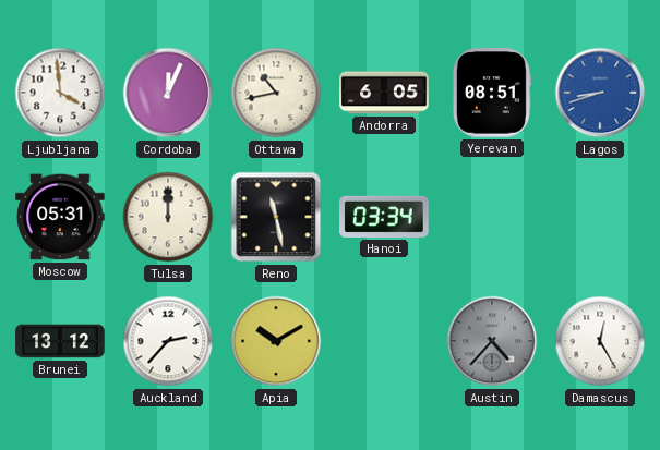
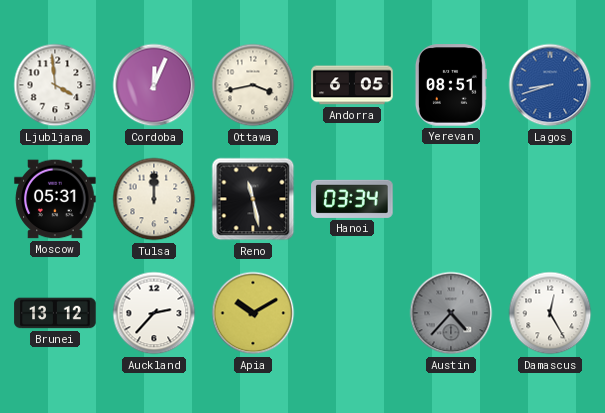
Ottawa: 10:43 -> 3:43 (253, 85)
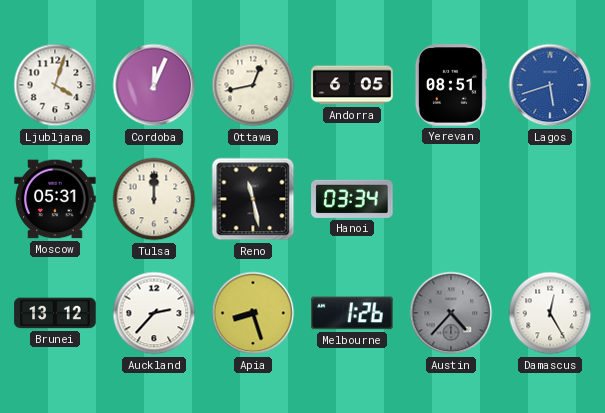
Ljubljana: 3:59 -> 4:03 (55, 85)
Ottawa: 3:43 -> 12:43 (253, 85)
Lagos: 8:42 -> 5:42 (550, 85)
Apia: 10:10 -> 8:27 (253, 313)
Melbourne: none -> 1:26 (352, 313)
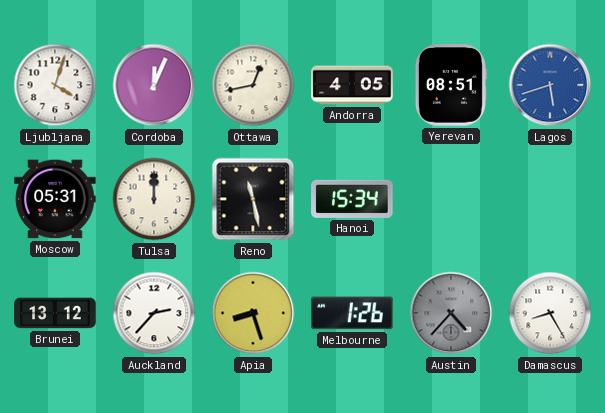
Andorra: 6:05 -> 4:05 (352, 85)
Hanoi: 03:34 -> 15:34 (352, 199)
Damascus: 12:25 -> 8:25 (550, 313)
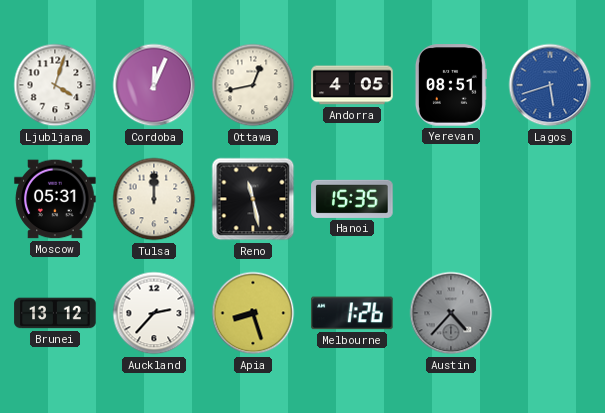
Hanoi: 15:34 -> 15:35 (352, 199)
Damascus: 8:25 -> none (550, 313)
